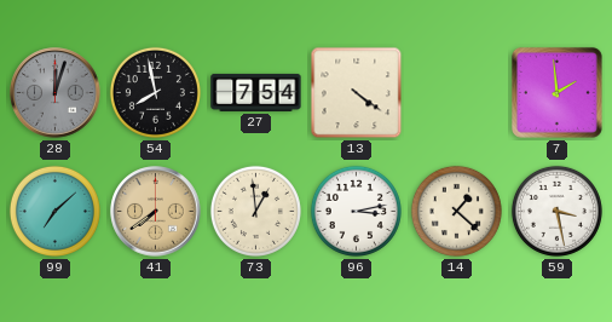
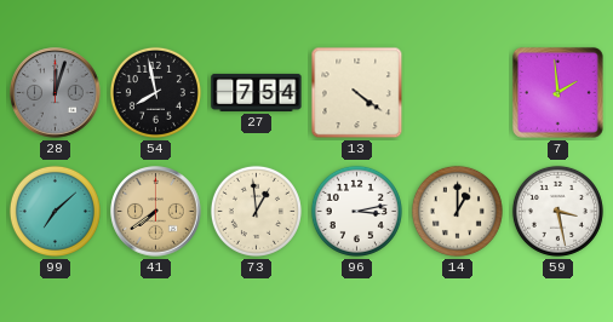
14: 1:22 -> 1:00 (457, 211)
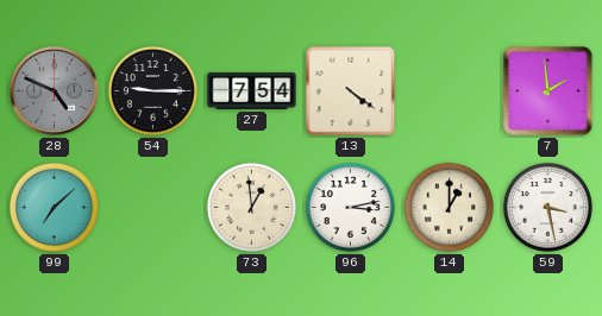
28: 12:03 -> 4:49 (55, 91)
54: 7:58 -> 9:15 (152, 90)
41: 7:39 -> none (156, 212)
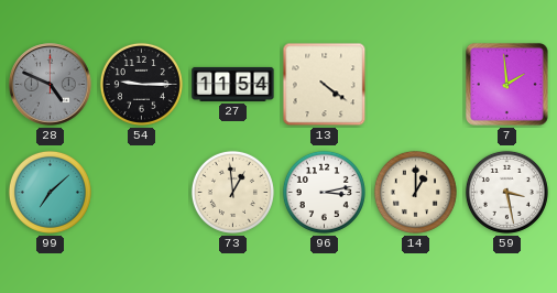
27: 7:54 -> 11:54 (233, 84)
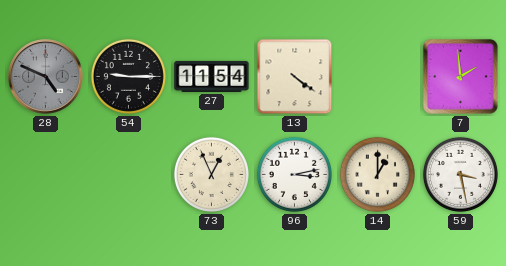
99: 7:08 -> none (50, 192)
73: 12:59 -> 12:56 (211, 174)
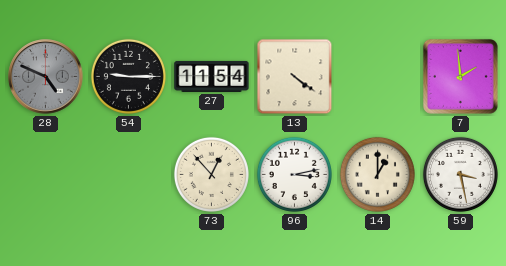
73: 12:56 -> 12:53 (211, 174)
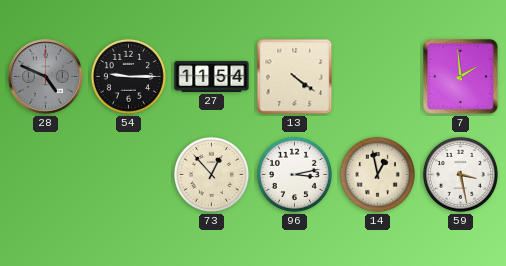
14: 1:00 -> 12:58 (377, 174)
